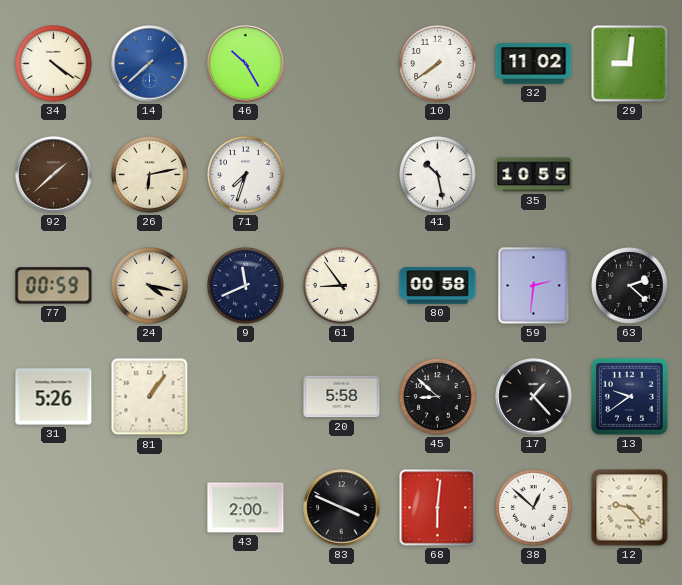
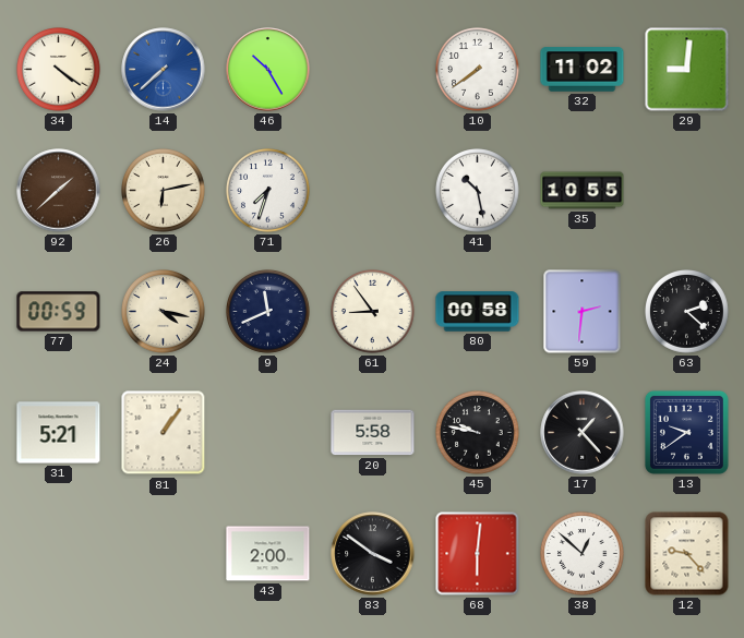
31: 5:26 -> 5:21 (59, 433)
45: 8:52 -> 9:47 (478, 433)
83: 3:49 -> 3:51 (373, 554)
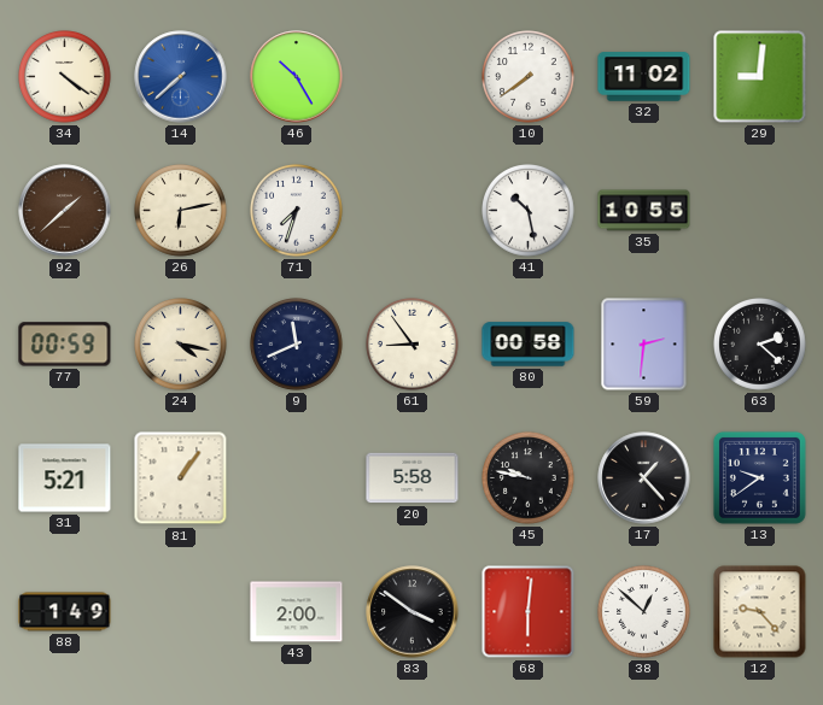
88: none -> 1:49 (65, 612)
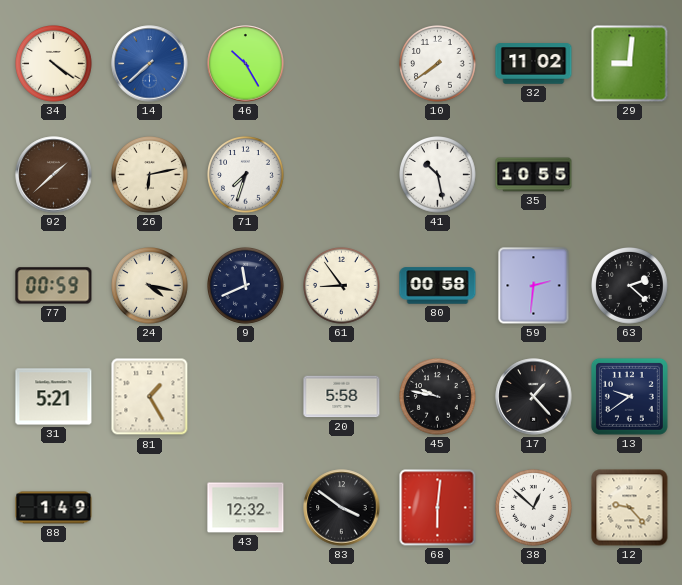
81: 1:06 -> 1:25 (150, 397)
43: 2:00 -> 12:32 (246, 508)
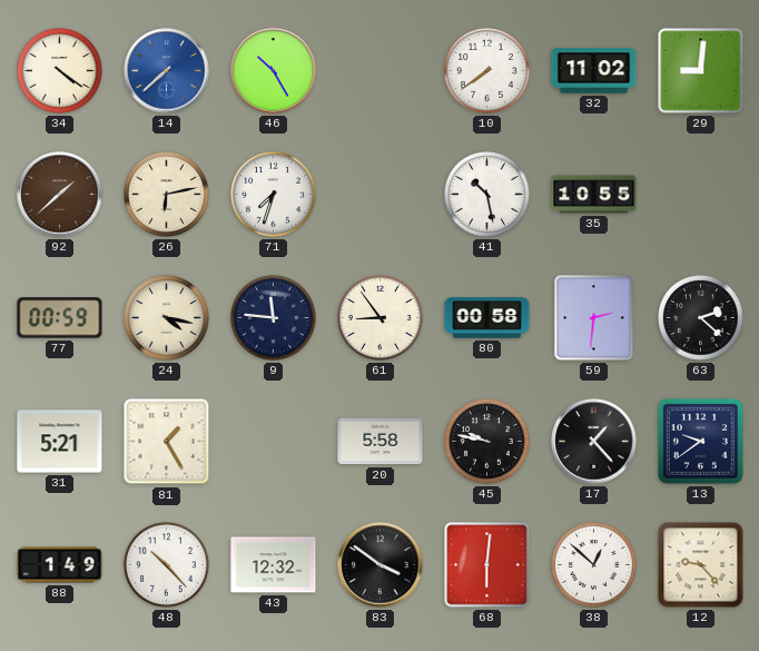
9: 11:41 -> 11:46 (274, 318)
48: none -> 10:23 (167, 565)
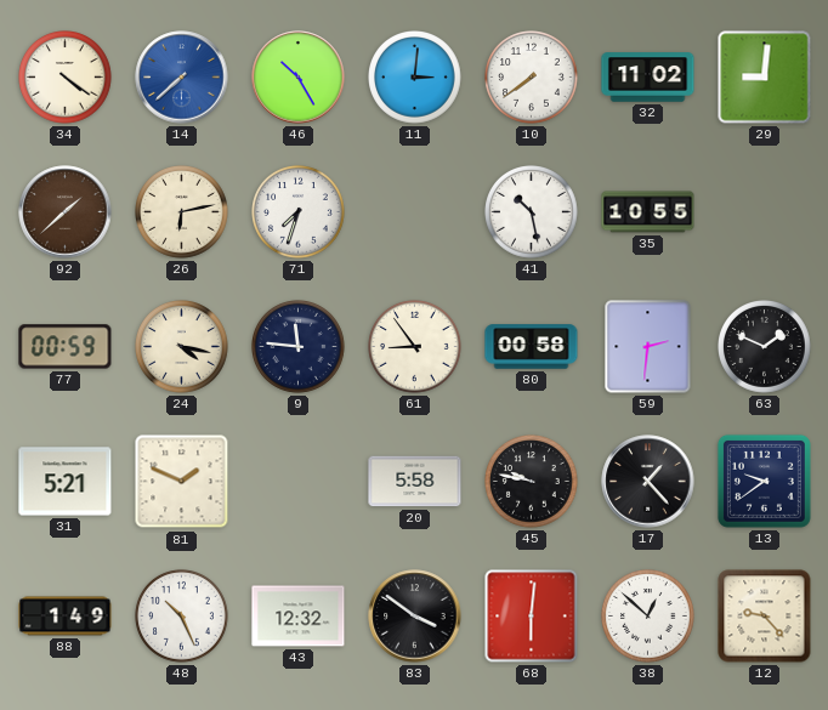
11: none -> 3:01 (415, 78)
63: 2:22 -> 1:49 (765, 347)
81: 1:25 -> 1:49 (182, 482)
48: 10:23 -> 10:26 (182, 617)
